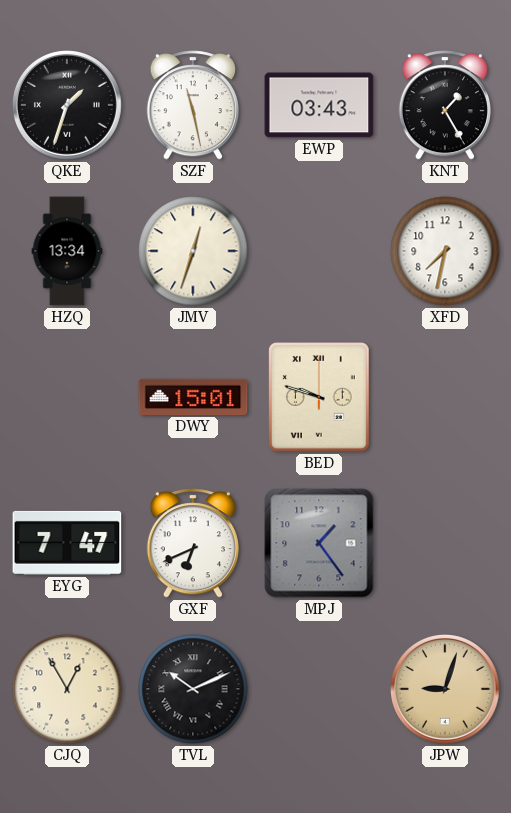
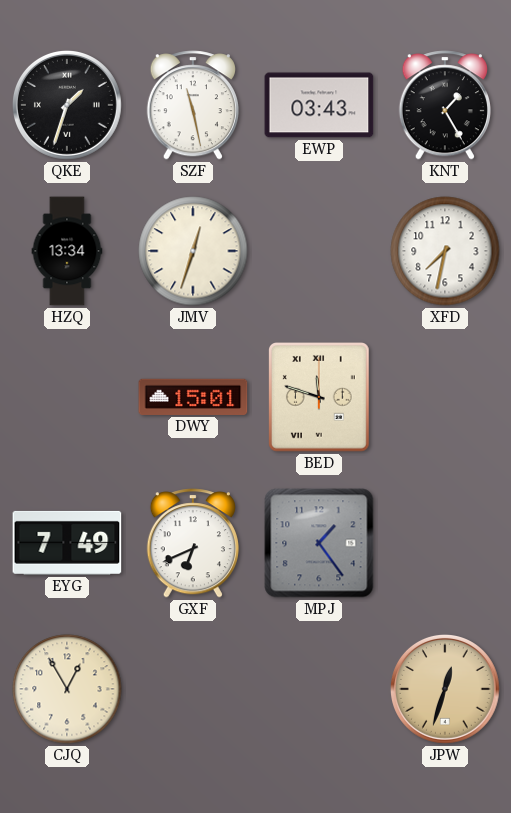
BED: 9:48 -> 11:48 (320, 397)
EYG: 7:47 -> 7:49 (67, 543)
TVL: 10:11 -> none (193, 689)
JPW: 9:03 -> 12:33 (445, 689)
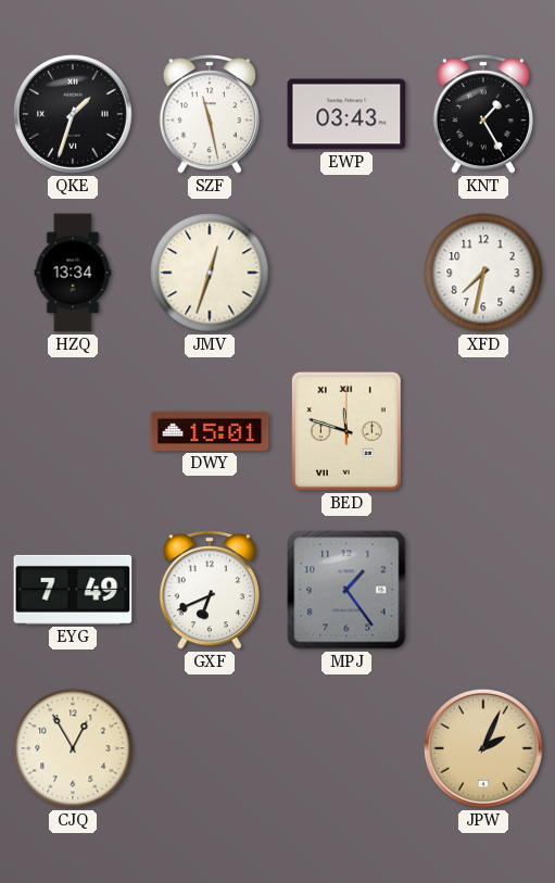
JPW: 12:33 -> 2:04 (483, 748)
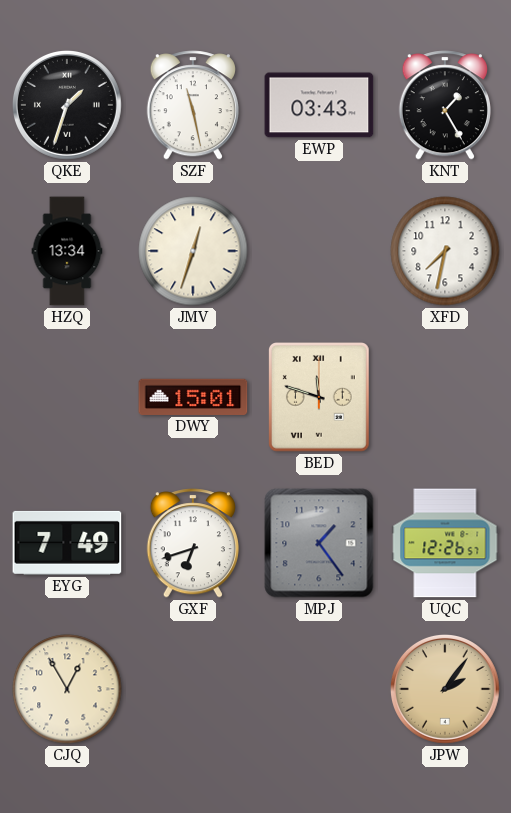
GXF: 6:41 -> 6:42 (193, 543)
UQC: none -> 12:26 (445, 543)
JPW: 2:04 -> 2:06 (445, 689)
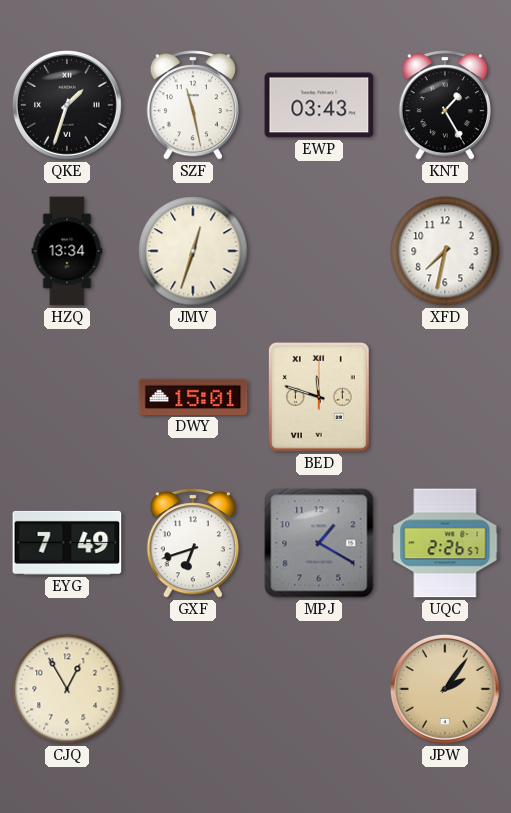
MPJ: 1:24 -> 1:20 (319, 543)
UQC: 12:26 -> 2:26 (445, 543)
